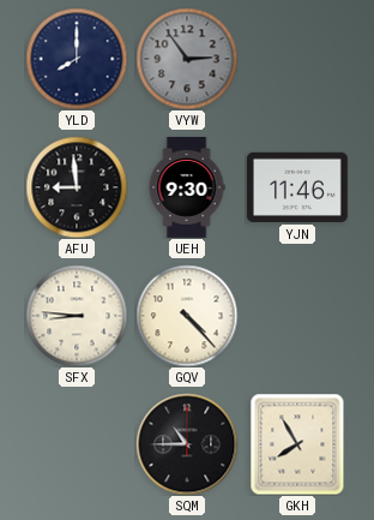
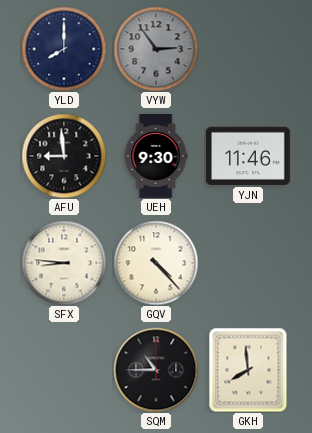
GKH: 7:55 -> 7:59 (248, 370)
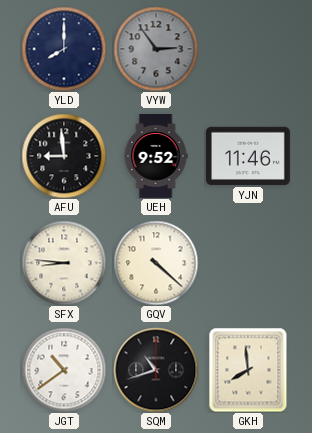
UEH: 9:30 -> 9:52 (156, 157)
GQV: 4:23 -> 4:22 (156, 263)
JGT: none -> 10:39 (64, 370)
SQM: 10:45 -> 10:42 (156, 370)
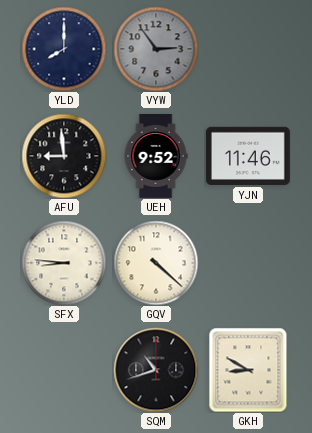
JGT: 10:39 -> none (64, 370)
GKH: 7:59 -> 8:50 (248, 370)
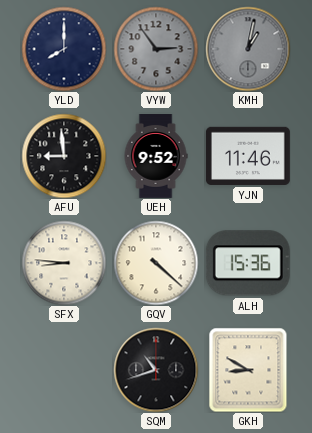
KMH: none -> 1:02 (248, 49)
ALH: none -> 15:36 (248, 263)
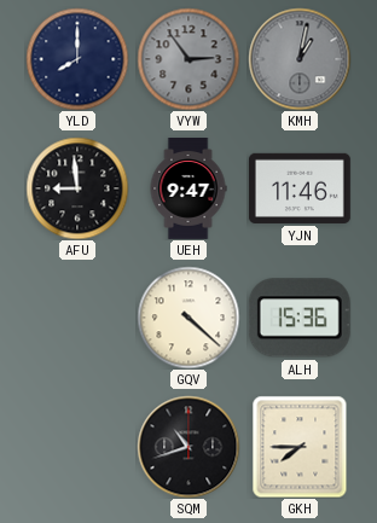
UEH: 9:52 -> 9:47 (188, 190)
SFX: 8:46 -> none (64, 263)
GKH: 8:50 -> 7:45 (300, 447)
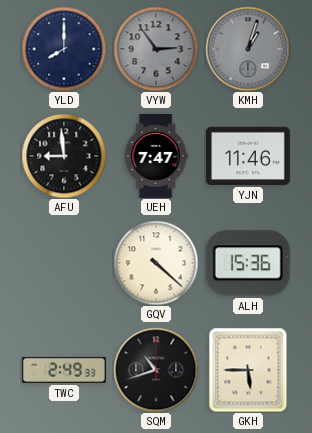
KMH: 1:02 -> 1:03 (248, 49)
UEH: 9:47 -> 7:47 (156, 157)
TWC: none -> 2:49 (64, 370)
GKH: 7:45 -> 5:45 (248, 370)
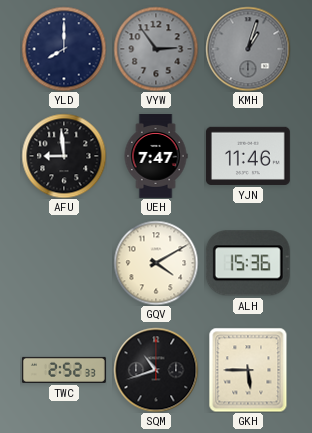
GQV: 4:22 -> 4:10 (156, 263)
TWC: 2:49 -> 2:52 (64, 370)
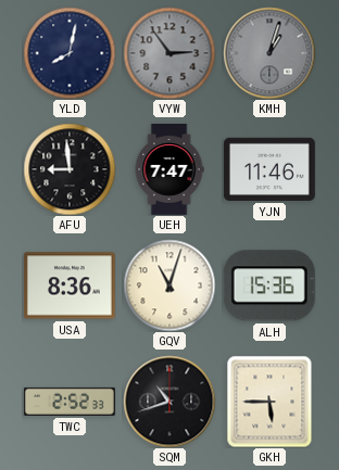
YLD: 8:00 -> 8:02 (70, 53)
USA: none -> 8:36 (70, 285)
GQV: 4:10 -> 11:03 (169, 285)
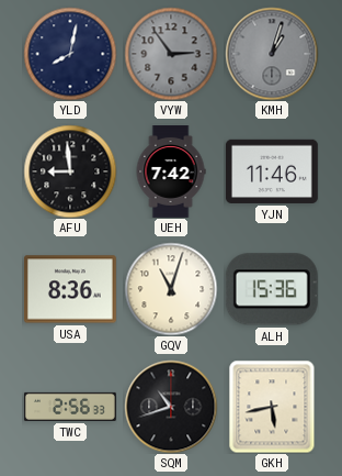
UEH: 7:47 -> 7:42 (171, 173)
TWC: 2:52 -> 2:56 (70, 407)
GKH: 5:45 -> 5:43 (272, 407)
